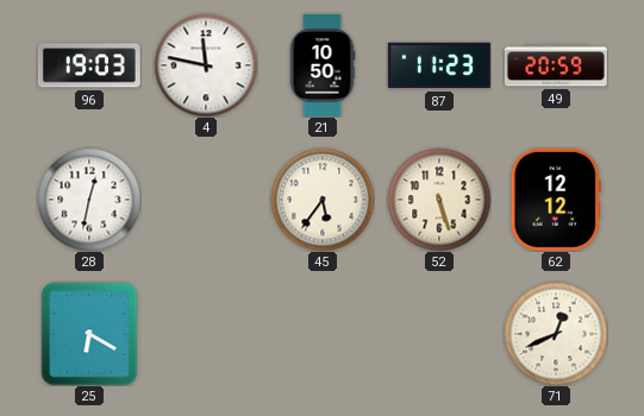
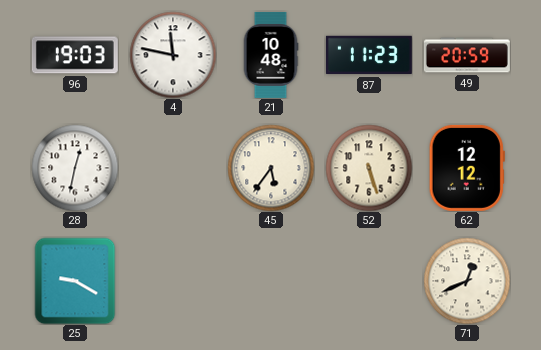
21: 10:50 -> 10:48 (271, 55)
25: 6:20 -> 9:20 (75, 281)
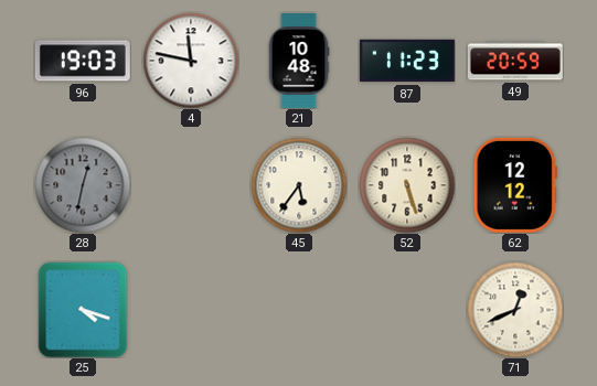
28 dial: white -> grey (83, 185)
25: 9:20 -> 4:18 (83, 310)
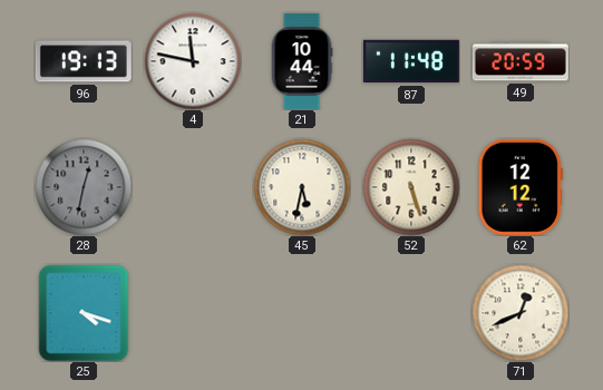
96: 19:03 -> 19:13 (84, 61)
21: 10:48 -> 10:44 (302, 61)
87: 11:23 -> 11:48 (411, 61)
45: 5:36 -> 5:32 (302, 187)
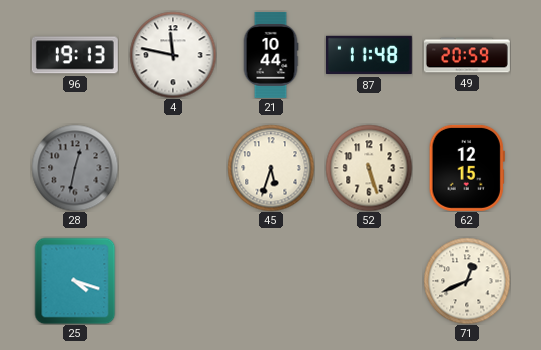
45: 5:32 -> 5:33 (271, 168)
62: 12:12 -> 12:15 (467, 168)
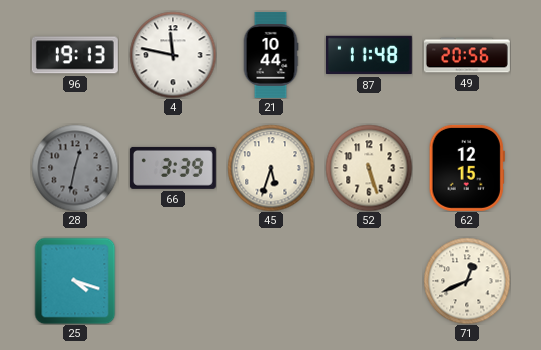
49: 20:59 -> 20:56 (467, 55)
66: none -> 3:39 (173, 168)
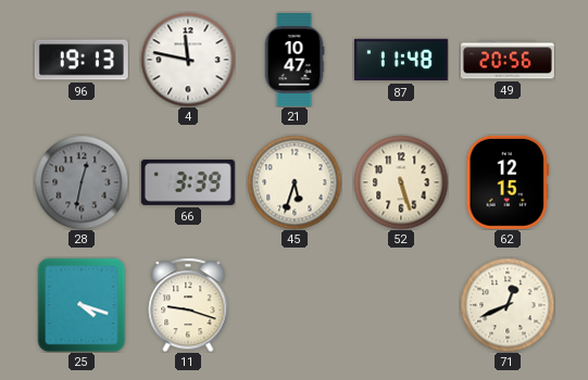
21: 10:44 -> 10:47 (295, 60)
11: none -> 9:18 (188, 305)
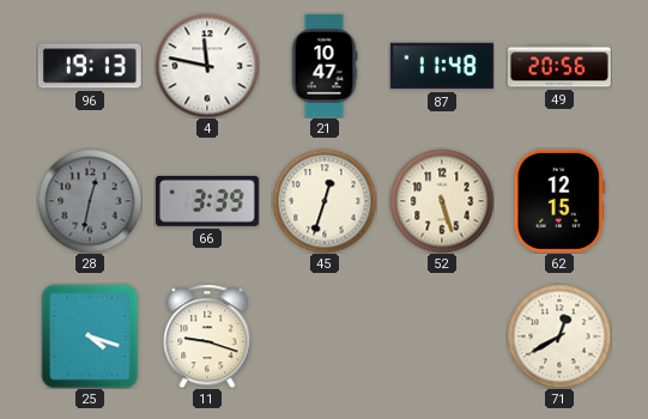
45: 5:33 -> 12:33 (325, 201)
71: 12:41 -> 12:40 (559, 336)
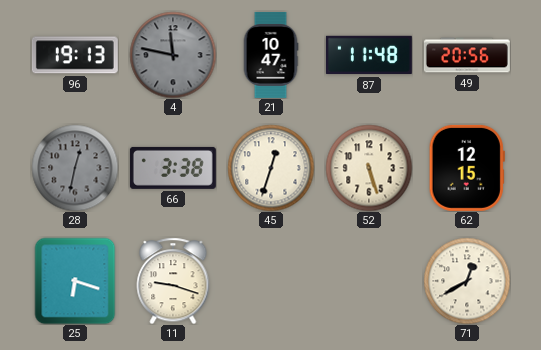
4 dial: white -> grey (173, 55)
66: 3:39 -> 3:38 (173, 168)
25: 4:18 -> 6:18 (75, 281)
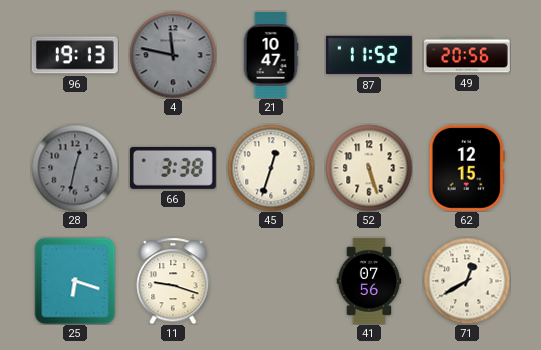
87: 11:48 -> 11:52 (369, 55)
41: none -> 07:56 (369, 281)
